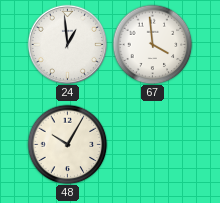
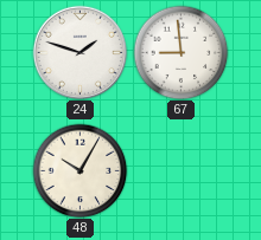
24: 12:59 -> 1:48 (79, 52)
67: 3:59 -> 8:59 (180, 52)
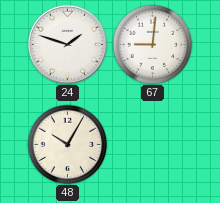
67: 8:59 -> 9:01 (152, 44)
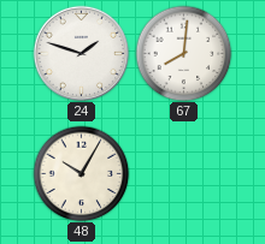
67: 9:01 -> 8:01 (183, 53)
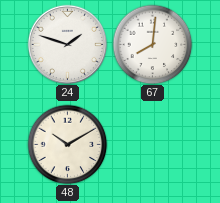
48: 10:05 -> 10:10 (67, 144)
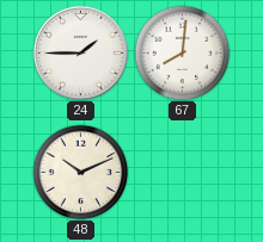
24: 1:48 -> 1:45 (80, 52)
48: 10:10 -> 10:11 (80, 172)
